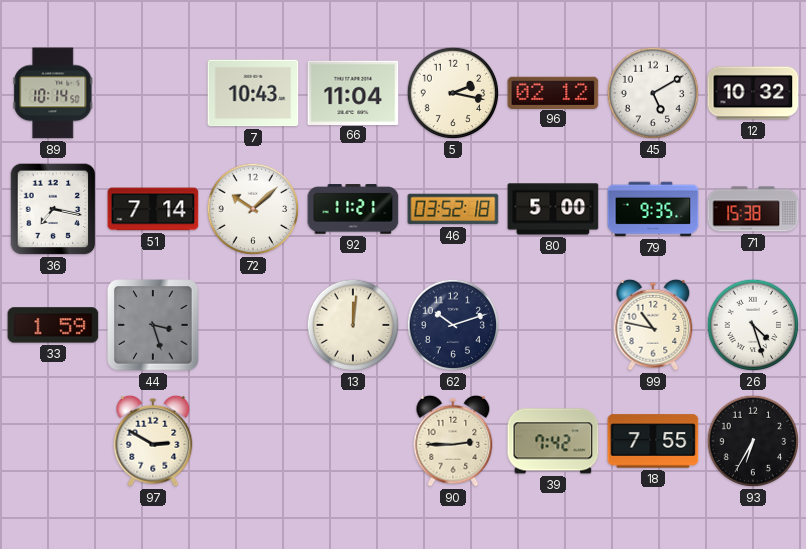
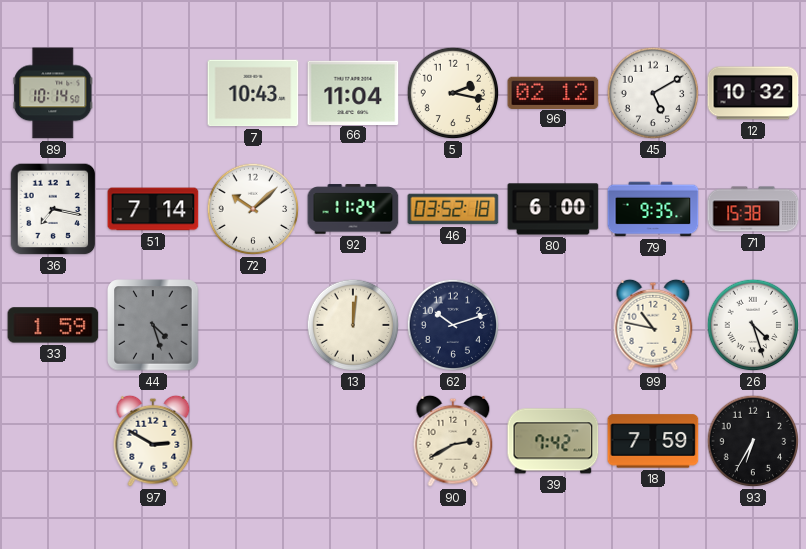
92: 11:21 -> 11:24 (353, 209)
80: 5:00 -> 6:00 (553, 209)
44: 3:27 -> 4:27 (153, 325)
90: 2:45 -> 2:40 (453, 441)
18: 7:55 -> 7:59 (653, 441)
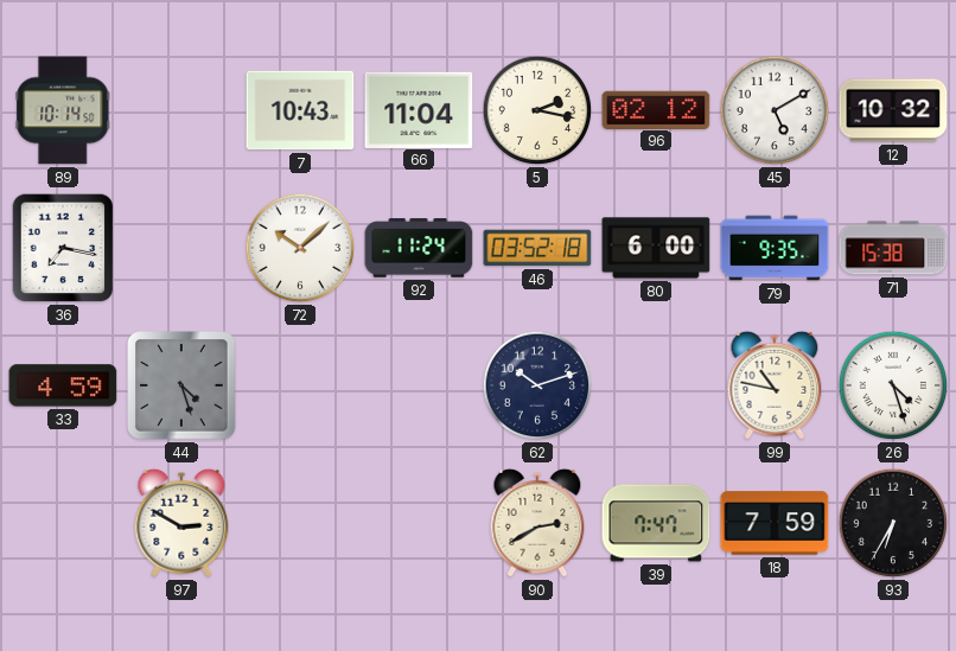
51: 7:14 -> none (153, 209)
33: 1:59 -> 4:59 (63, 385)
13: 12:01 -> none (353, 325)
39: 7:42 -> 7:47 (656, 523)
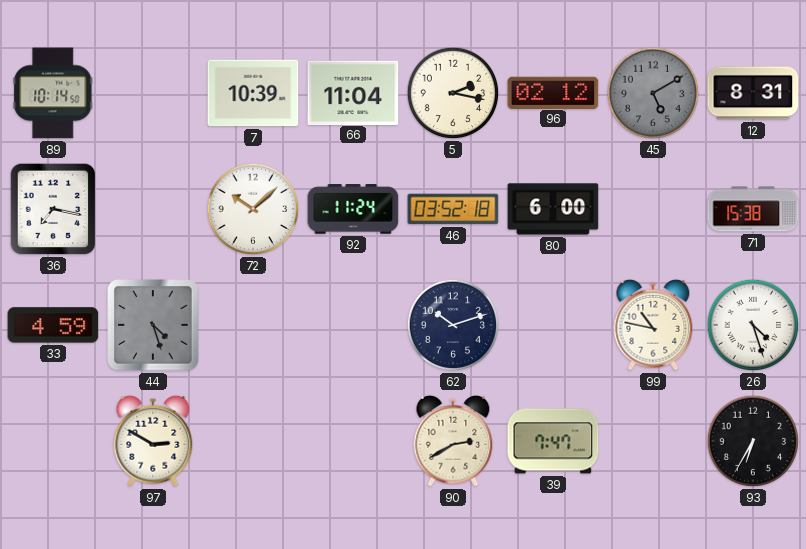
7: 10:43 -> 10:39 (253, 93)
45 dial: white -> grey (653, 93)
12: 10:32 -> 8:31 (753, 93)
79: 9:35 -> none (775, 248)
18: 7:59 -> none (775, 523)
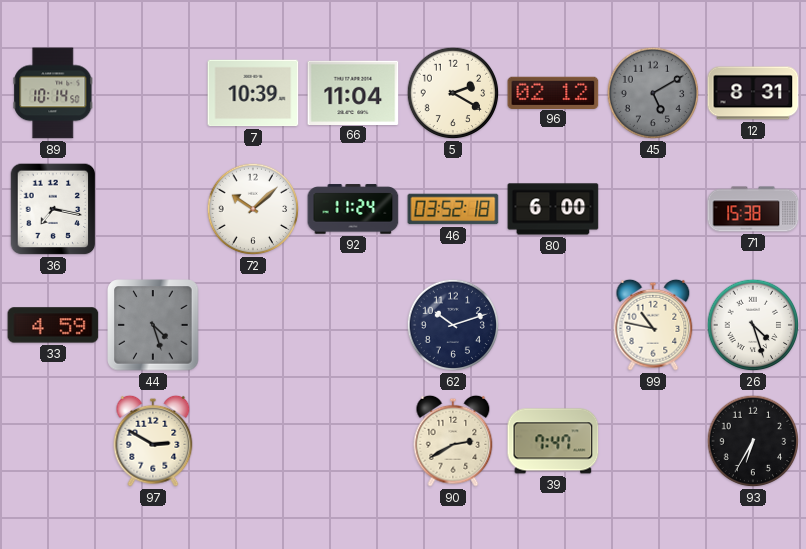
5: 2:17 -> 2:20 (453, 93)
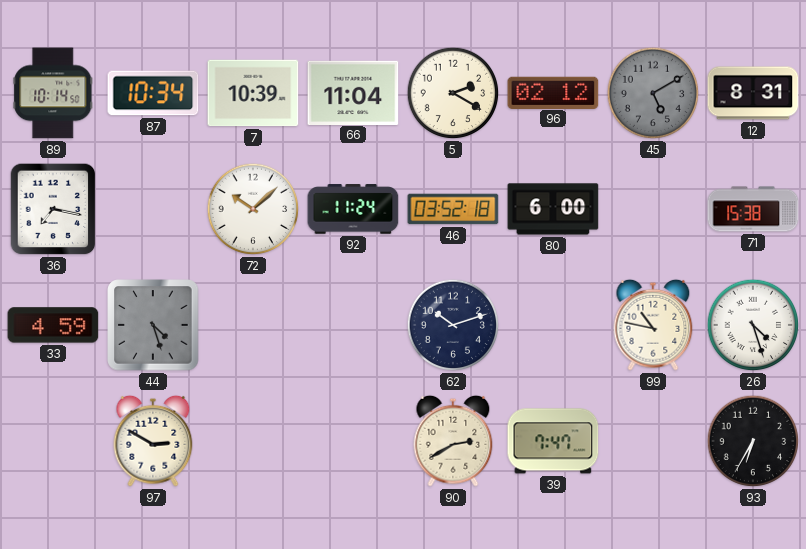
87: none -> 10:34 (153, 93)
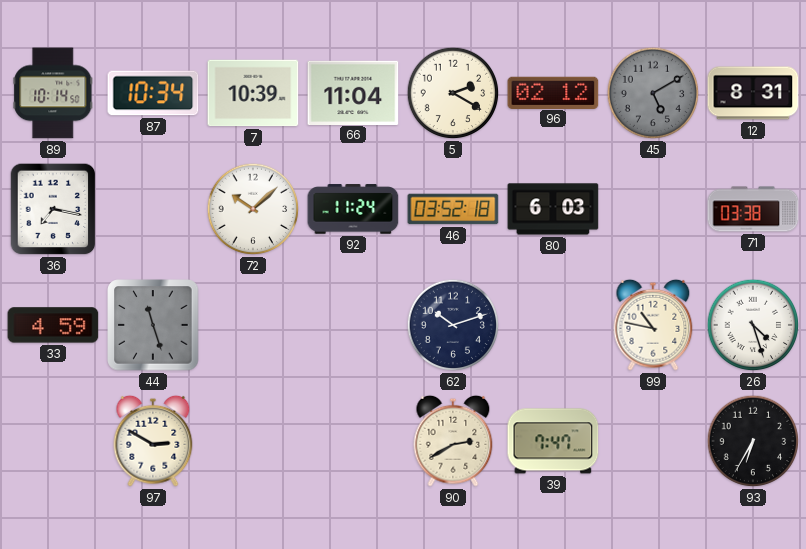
80: 6:00 -> 6:03 (553, 209)
71: 15:38 -> 03:38 (753, 209)
44: 4:27 -> 11:27 (153, 325)
